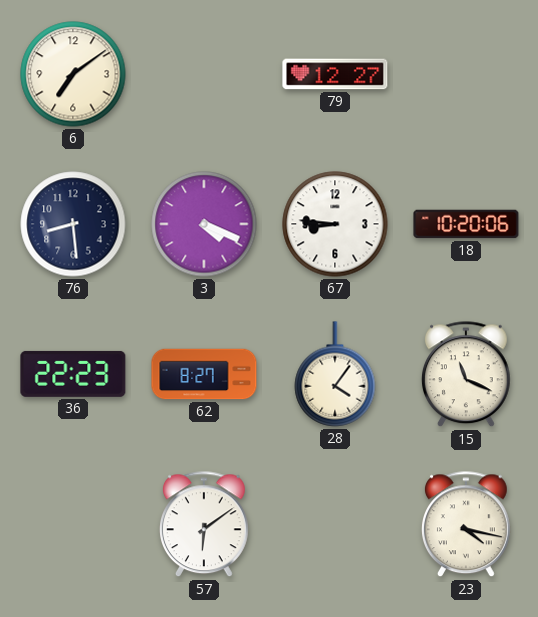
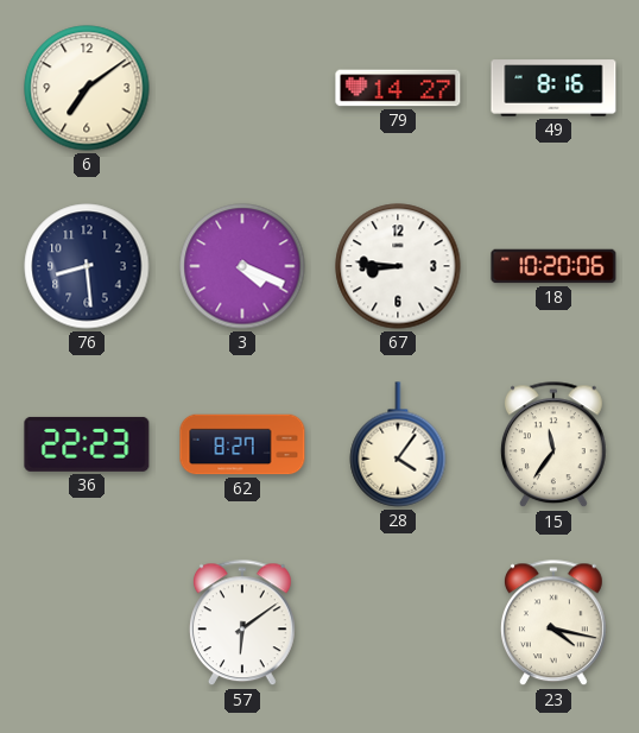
79: 12:27 -> 14:27 (398, 88)
49: none -> 8:16 (553, 88)
15: 11:19 -> 11:36 (553, 446)
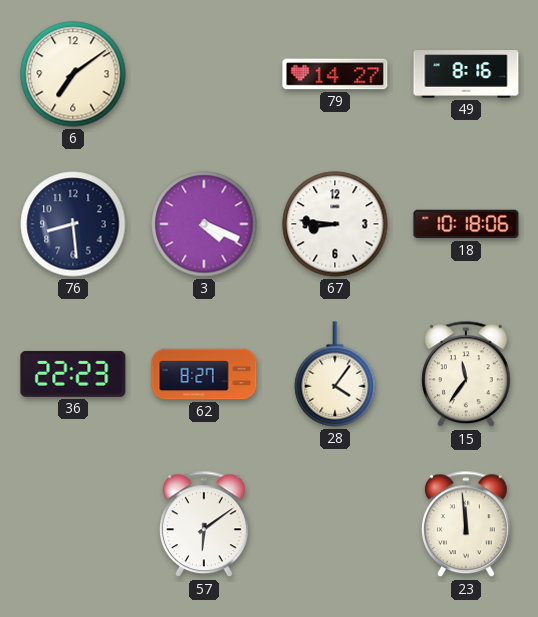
18: 10:20 -> 10:18 (466, 224)
23: 4:17 -> 11:59 (466, 525)
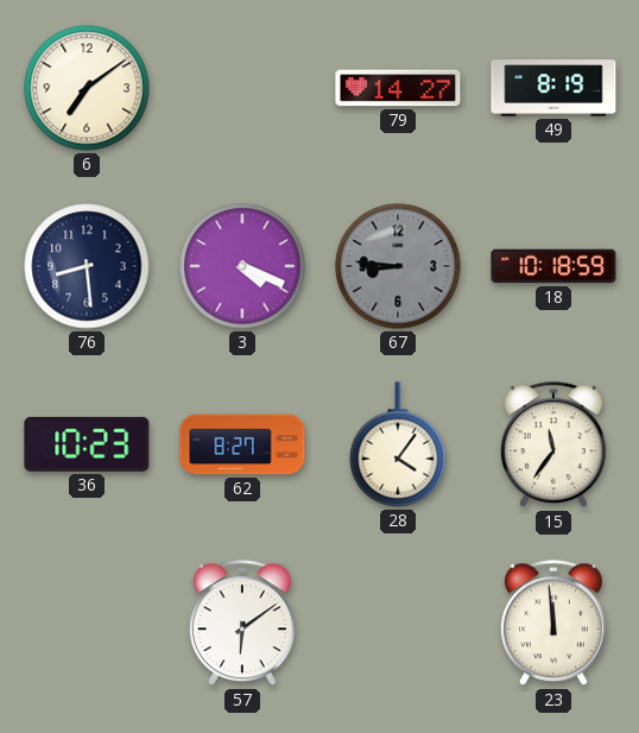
49: 8:16 -> 8:19 (553, 88)
67 dial: white -> grey (398, 266)
18: 10:18:06 -> 10:18:59 (553, 266)
36: 22:23 -> 10:23 (87, 444)
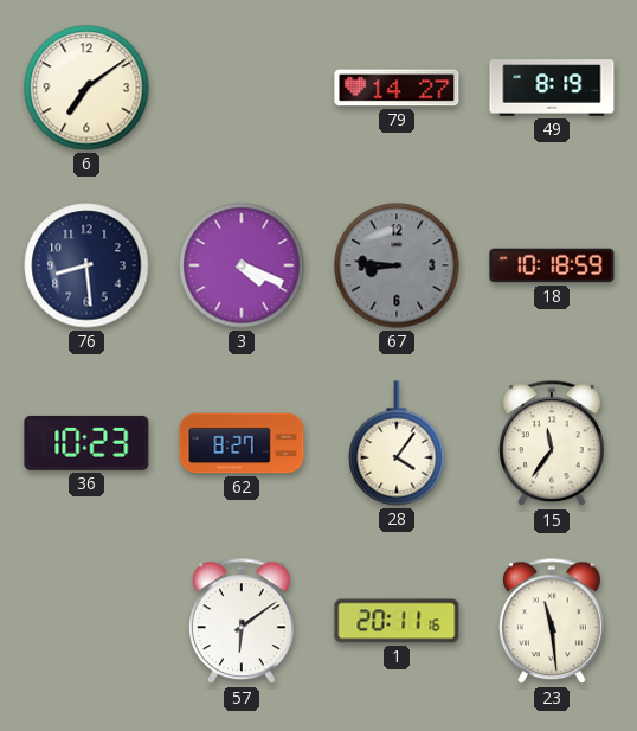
1: none -> 20:11 (397, 621)
23: 11:59 -> 11:29 (552, 622)
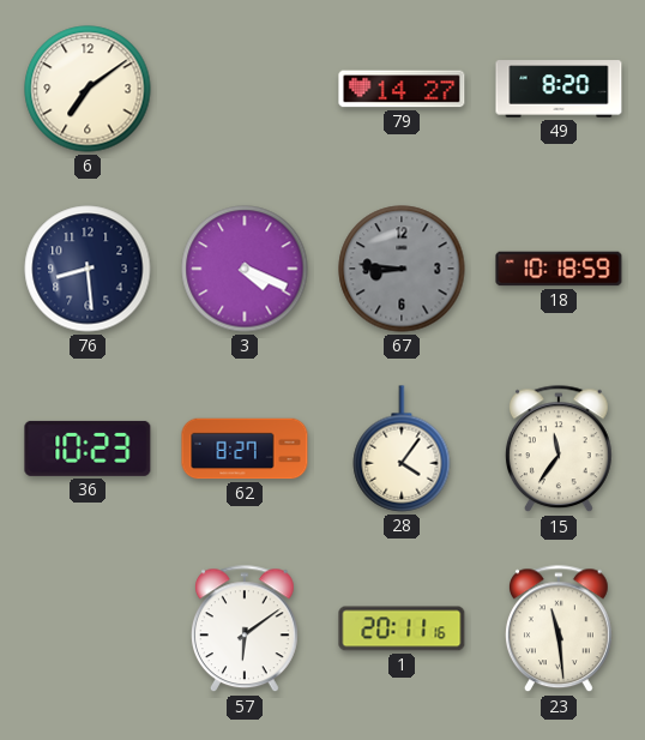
49: 8:19 -> 8:20 (559, 89)
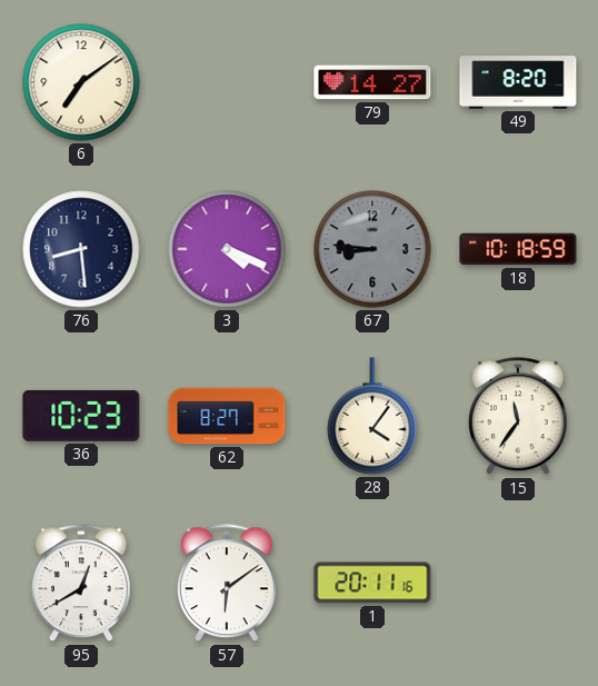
95: none -> 12:40 (81, 584)
23: 11:29 -> none (559, 630)
